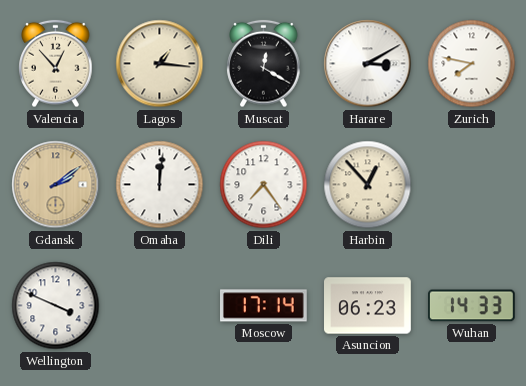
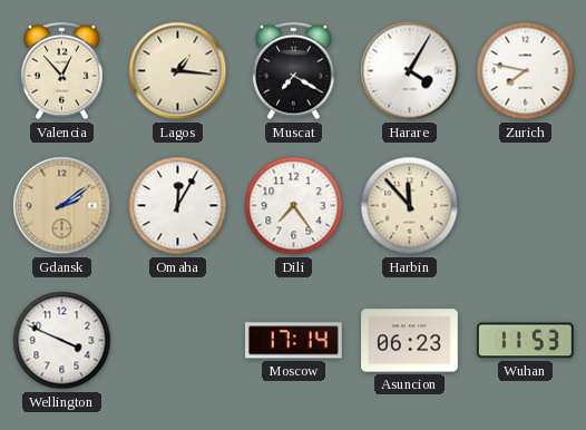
Muscat: 12:20 -> 7:20 (294, 71)
Harare: 3:10 -> 4:05 (410, 71)
Omaha: 12:01 -> 12:05 (178, 206)
Harbin: 12:53 -> 11:53 (410, 206)
Wuhan: 14:33 -> 11:53 (526, 341)
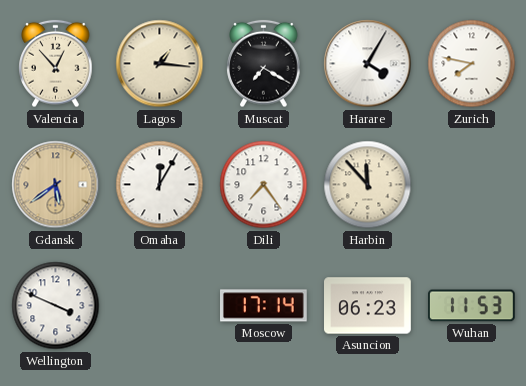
Gdansk: 2:09 -> 5:39 (56, 185)
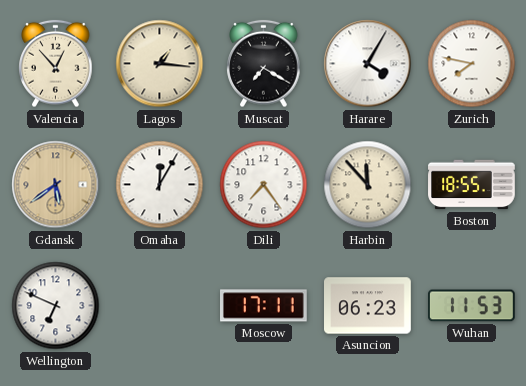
Boston: none -> 18:55 (472, 185)
Wellington: 3:49 -> 6:49 (56, 306)
Moscow: 17:14 -> 17:11 (264, 306)
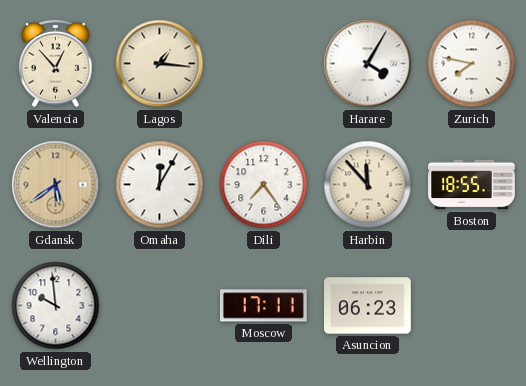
Muscat: 7:20 -> none (264, 64)
Wellington: 6:49 -> 9:59 (56, 306)
Wuhan: 11:53 -> none (472, 306)
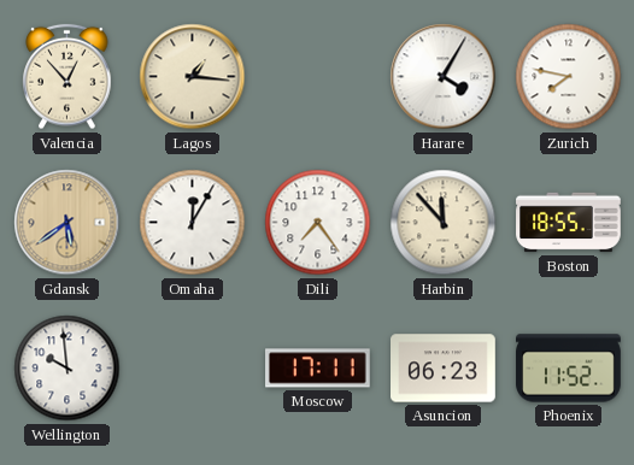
Phoenix: none -> 11:52 (569, 369)
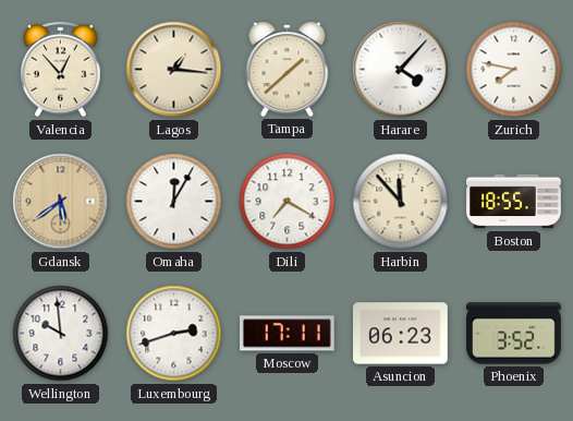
Tampa: none -> 1:38 (288, 69)
Harare: 4:05 -> 4:07 (401, 70)
Dili: 7:24 -> 7:20 (288, 202)
Luxembourg: none -> 2:42 (174, 334)
Phoenix: 11:52 -> 3:52 (514, 334)
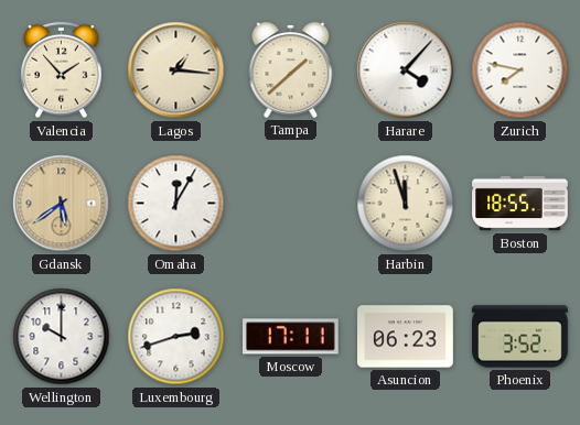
Valencia: 12:53 -> 1:53 (62, 70)
Dili: 7:20 -> none (288, 202)
Harbin: 11:53 -> 11:57 (406, 204)
Wellington: 9:59 -> 10:00 (62, 337)
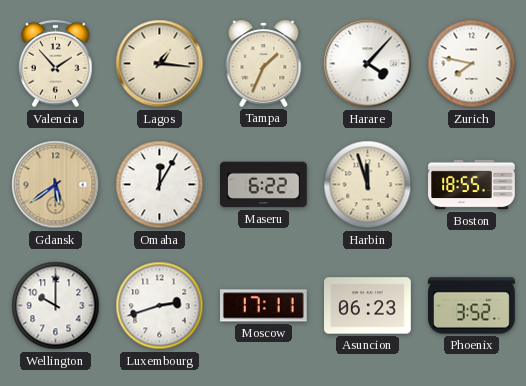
Tampa: 1:38 -> 1:34 (264, 63)
Maseru: none -> 6:22 (264, 185)
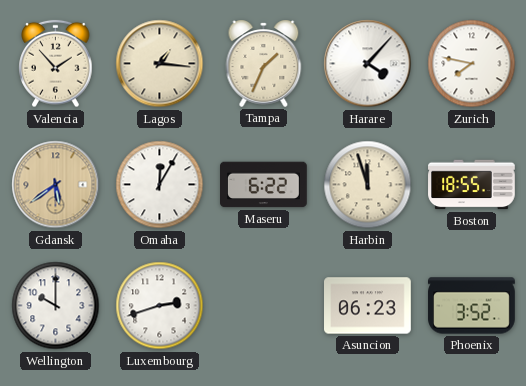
Moscow: 17:11 -> none (264, 306)
